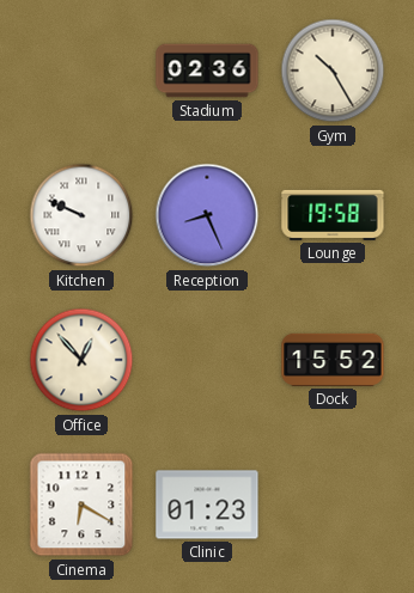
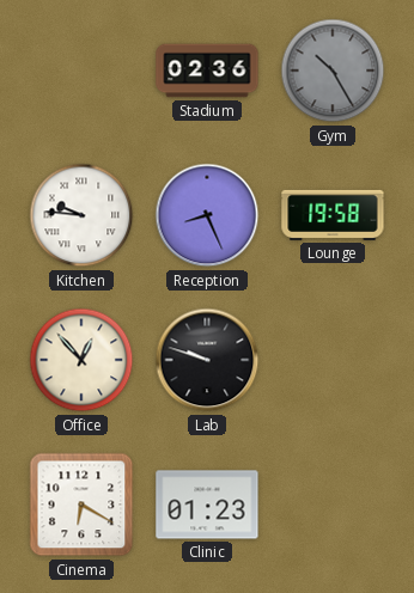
Gym dial: cream -> grey (333, 71)
Kitchen: 9:49 -> 9:46 (81, 215)
Lab: none -> 9:48 (207, 360)
Dock: 15:52 -> none (333, 360)
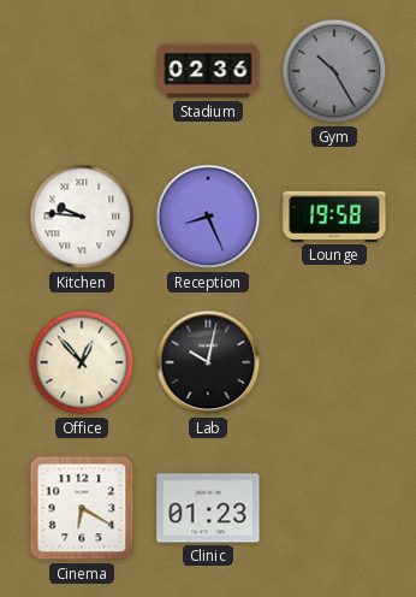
Lab: 9:48 -> 10:02 (208, 362)
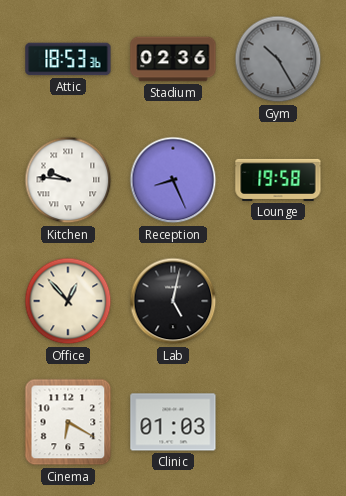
Attic: none -> 18:53 (68, 59)
Lab: 10:02 -> 5:02 (173, 301)
Clinic: 01:23 -> 01:03 (173, 422)
